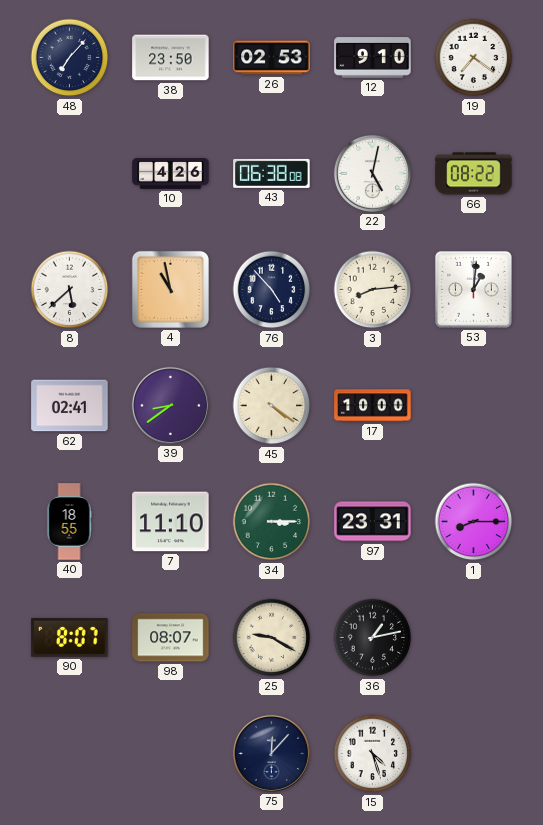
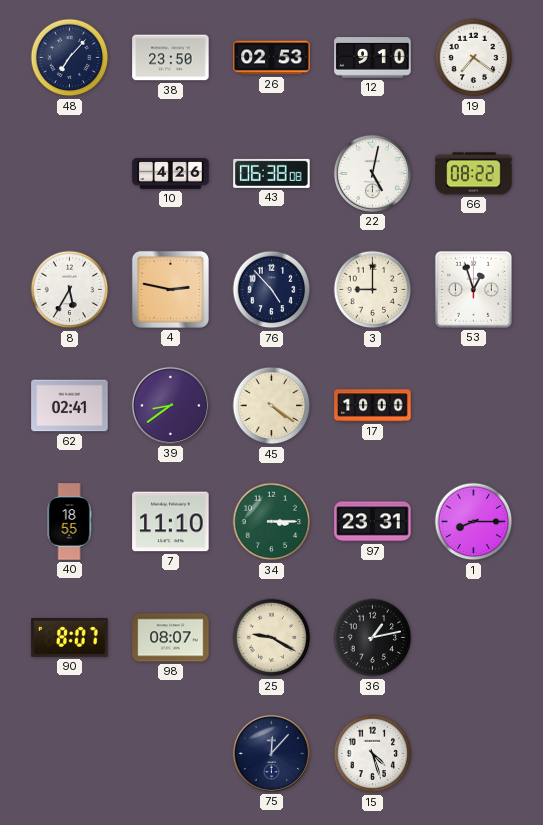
8: 5:38 -> 5:35 (70, 290)
4: 10:58 -> 2:47 (170, 289)
3: 8:14 -> 9:00 (373, 290)
53: 1:01 -> 12:57 (473, 289)
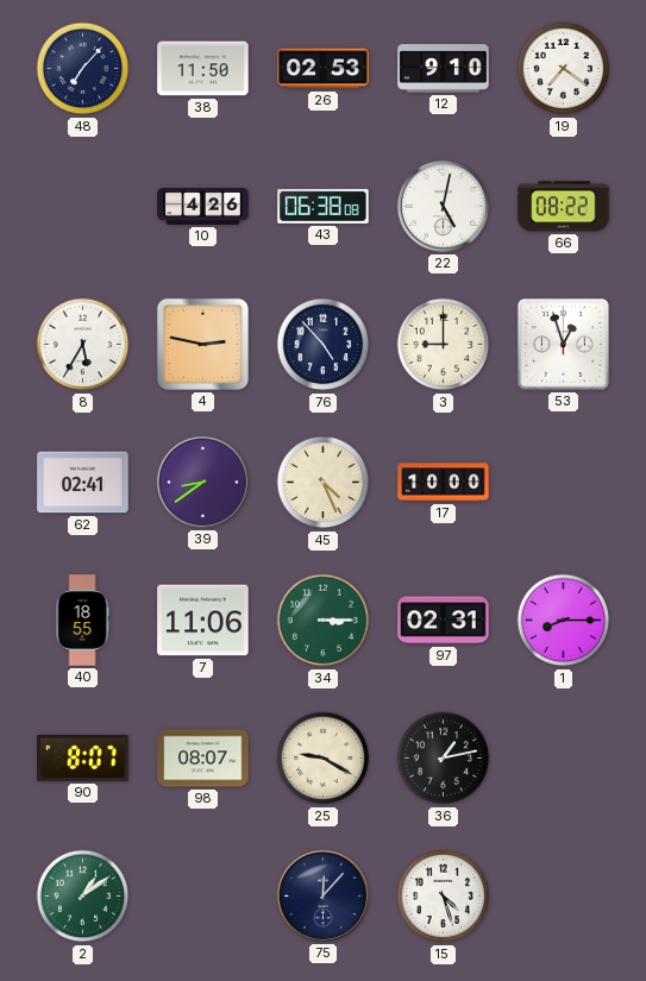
38: 23:50 -> 11:50 (203, 69)
45: 4:21 -> 4:26 (324, 483)
7: 11:10 -> 11:06 (203, 621)
97: 23:31 -> 02:31 (444, 621)
2: none -> 1:09 (83, 897)
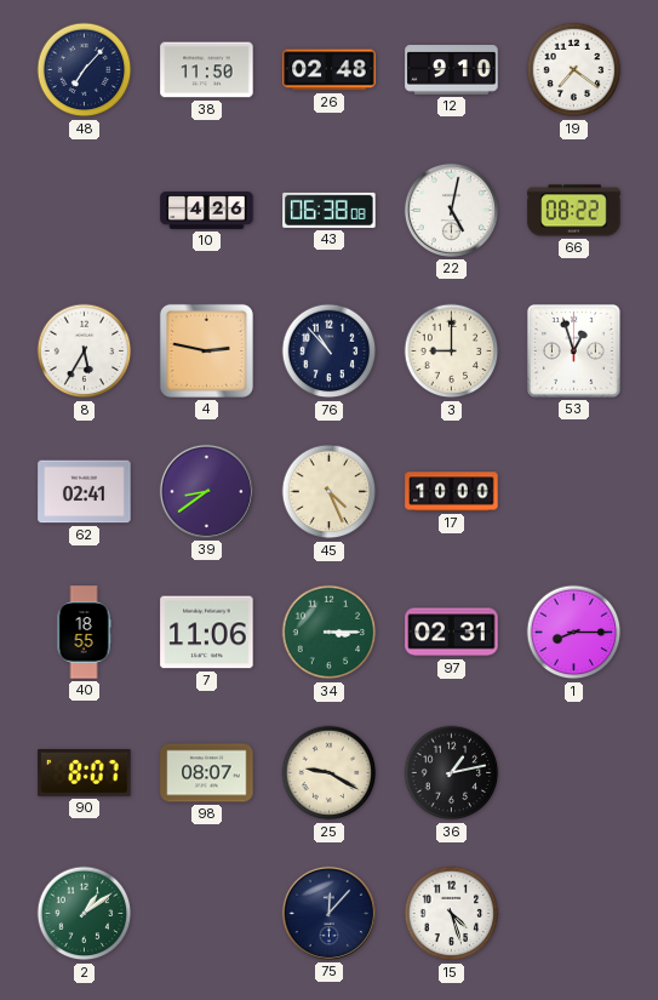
26: 02:53 -> 02:48 (330, 70)
76: 4:53 -> 10:53 (330, 352)
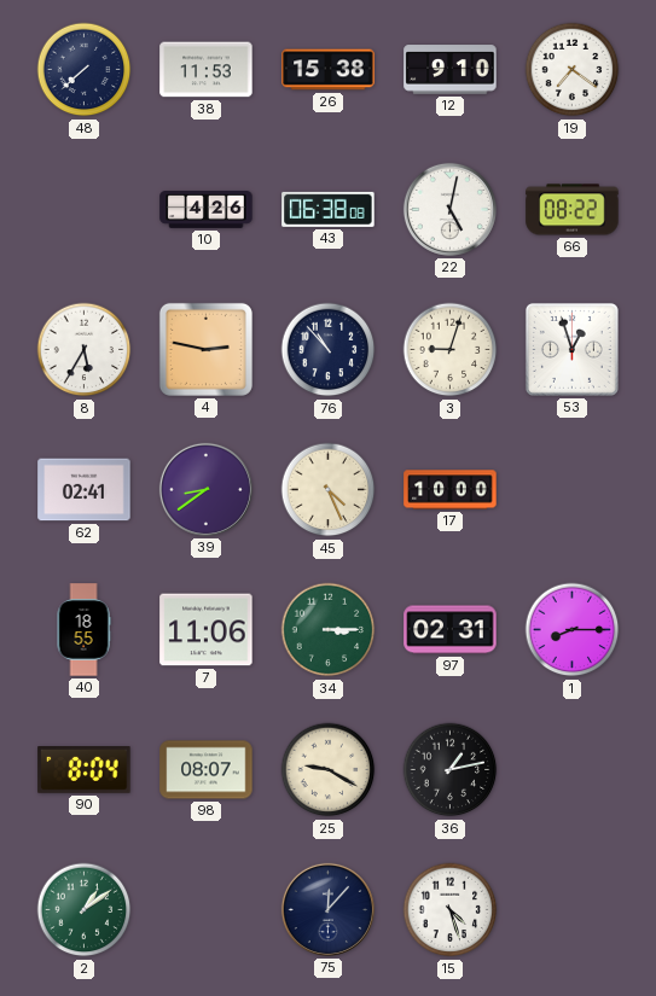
48: 7:07 -> 7:38 (85, 70)
38: 11:50 -> 11:53 (207, 70)
26: 02:48 -> 15:38 (329, 70)
3: 9:00 -> 9:03 (451, 350)
90: 8:07 -> 8:04 (85, 770)
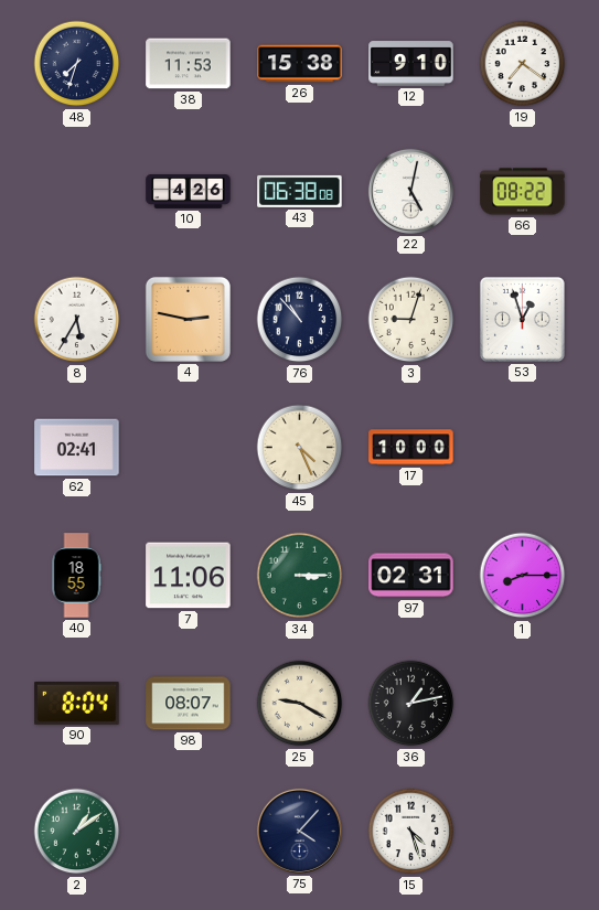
48: 7:38 -> 7:33 (77, 64)
39: 8:39 -> none (205, 489)
75: 12:07 -> 4:07 (299, 831)
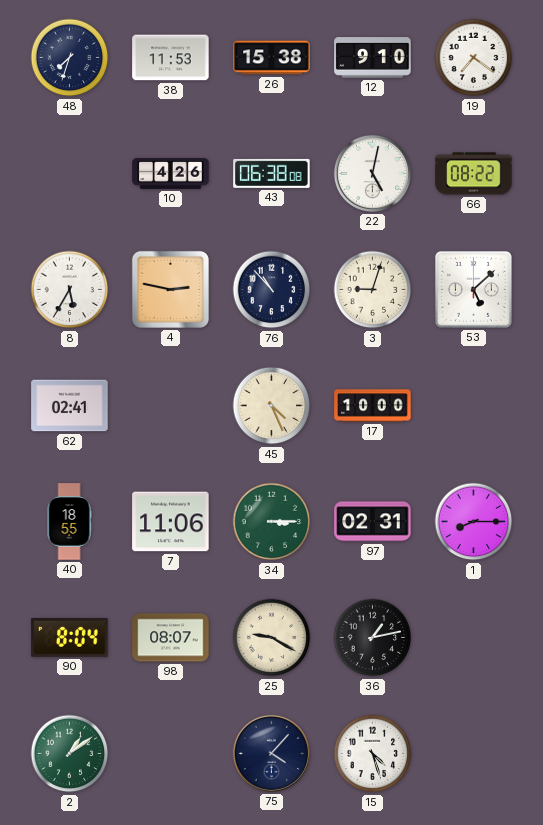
53: 12:57 -> 5:08 (473, 289)
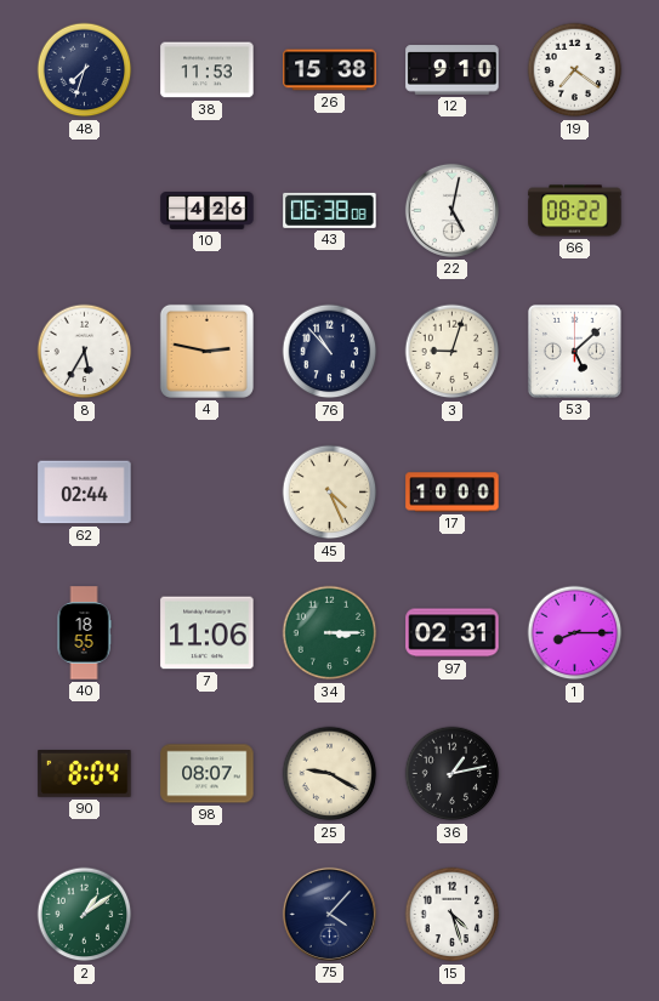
62: 02:41 -> 02:44 (85, 493)
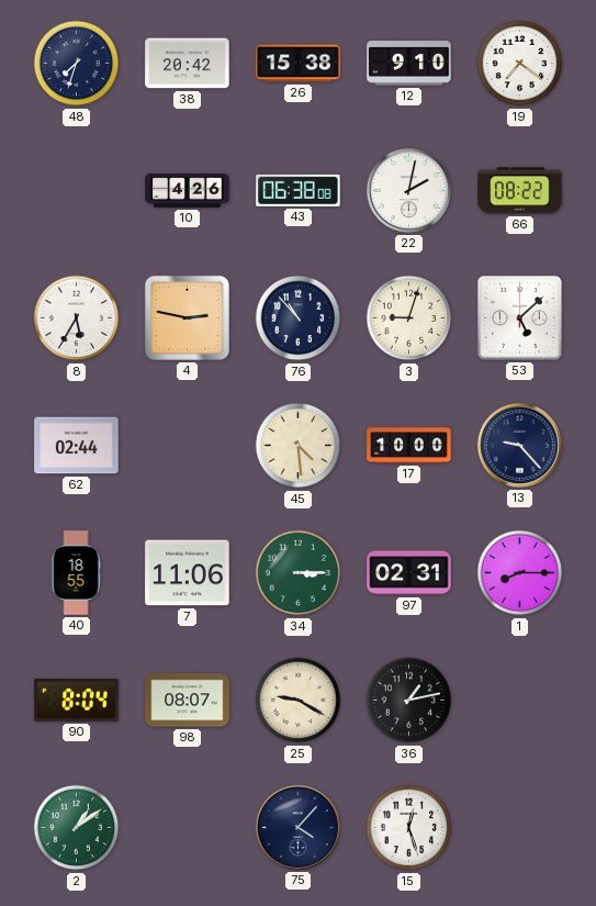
38: 11:53 -> 20:42 (188, 64)
22: 5:02 -> 2:02 (408, 190)
45: 4:26 -> 4:29 (299, 446)
13: none -> 9:23 (519, 445)
15: 4:27 -> 12:27 (409, 828)
